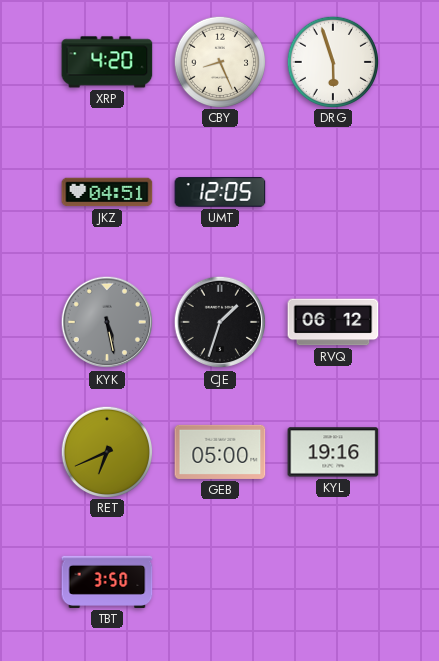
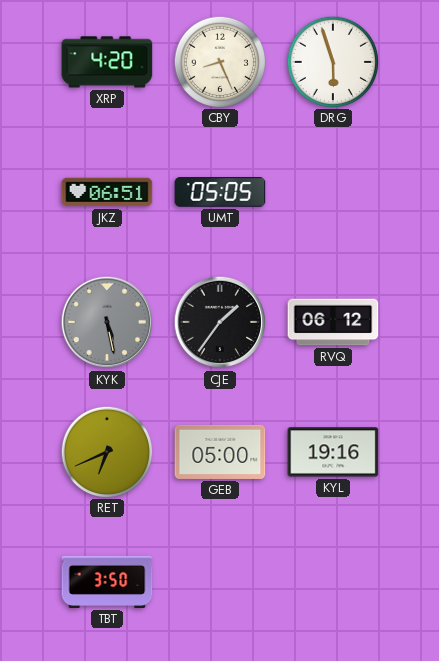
JKZ: 04:51 -> 06:51 (107, 192)
UMT: 12:05 -> 05:05 (220, 192)
CJE: 1:33 -> 1:36 (220, 322)
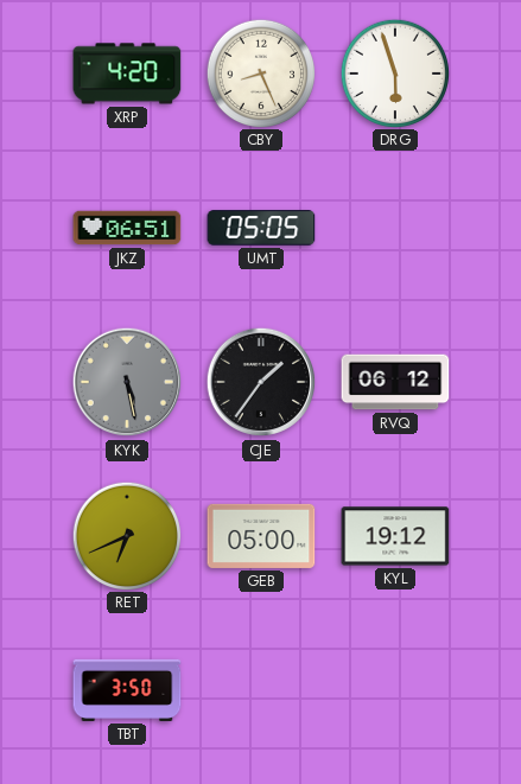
KYL: 19:16 -> 19:12 (395, 536)
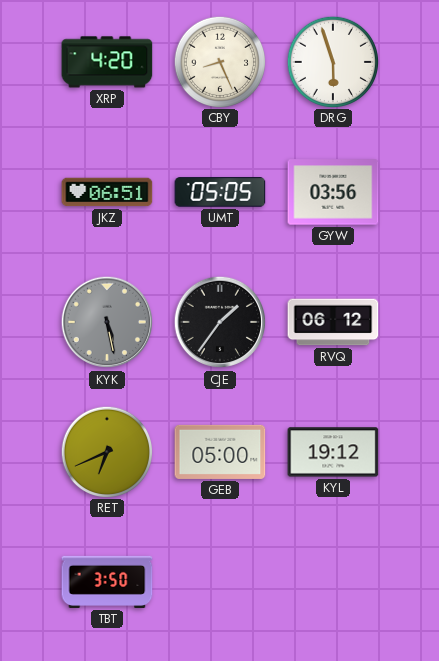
GYW: none -> 03:56 (333, 192)
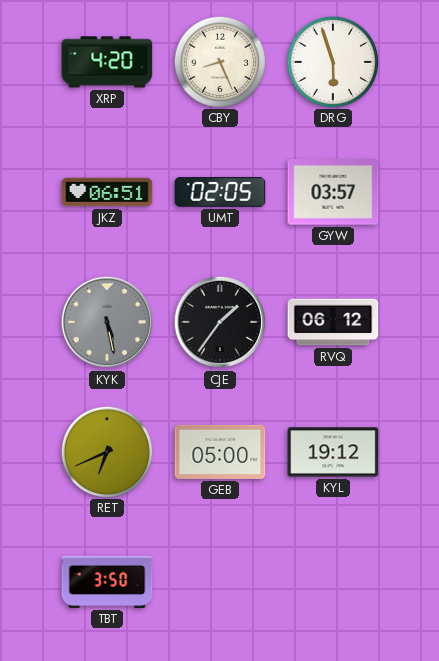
UMT: 05:05 -> 02:05 (220, 192)
GYW: 03:56 -> 03:57 (333, 192)
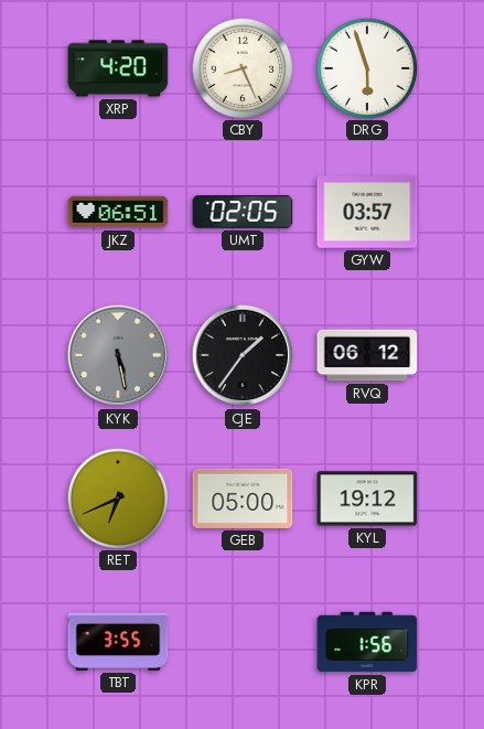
TBT: 3:50 -> 3:55 (118, 642)
KPR: none -> 1:56 (367, 642)
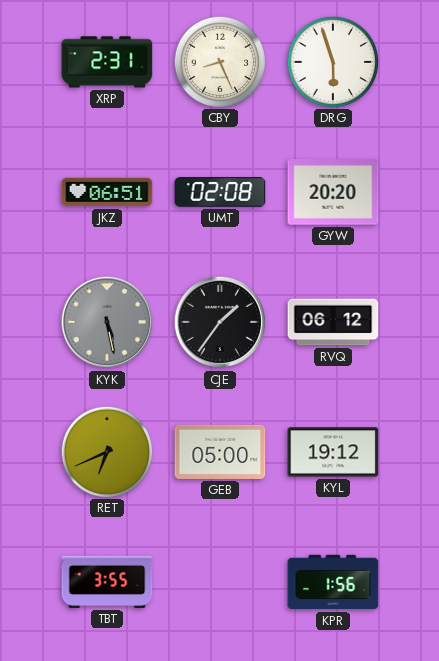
XRP: 4:20 -> 2:31 (107, 62)
UMT: 02:05 -> 02:08 (220, 192)
GYW: 03:57 -> 20:20 (333, 192)
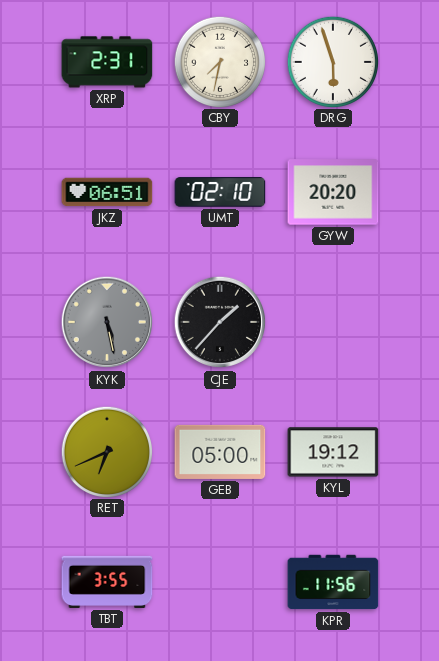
CBY: 8:26 -> 7:32 (219, 61)
UMT: 02:08 -> 02:10 (220, 192)
CJE: 1:36 -> 1:37 (220, 322)
RVQ: 06:12 -> none (333, 322)
KPR: 1:56 -> 11:56 (333, 582)
